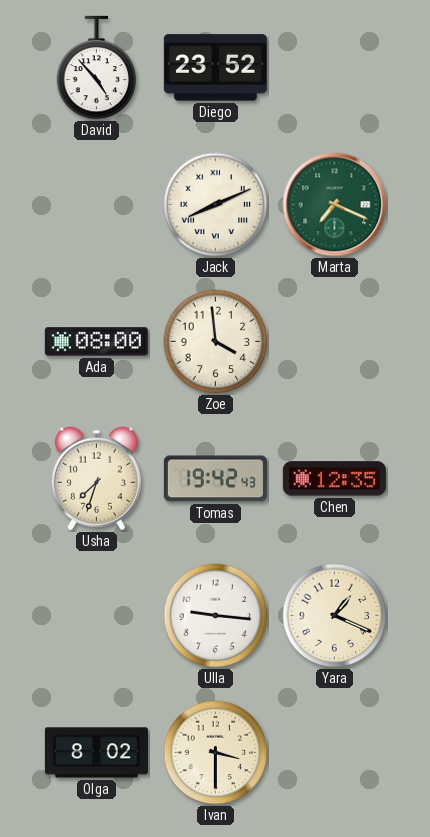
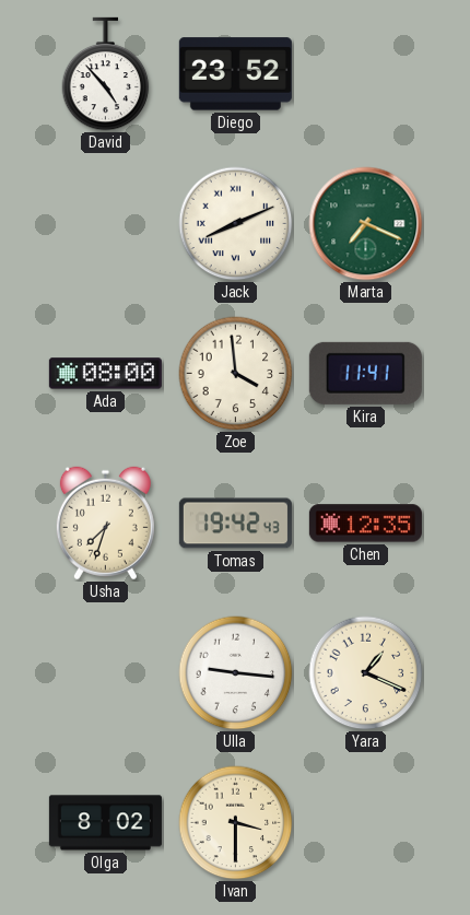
Kira: none -> 11:41 (365, 373)
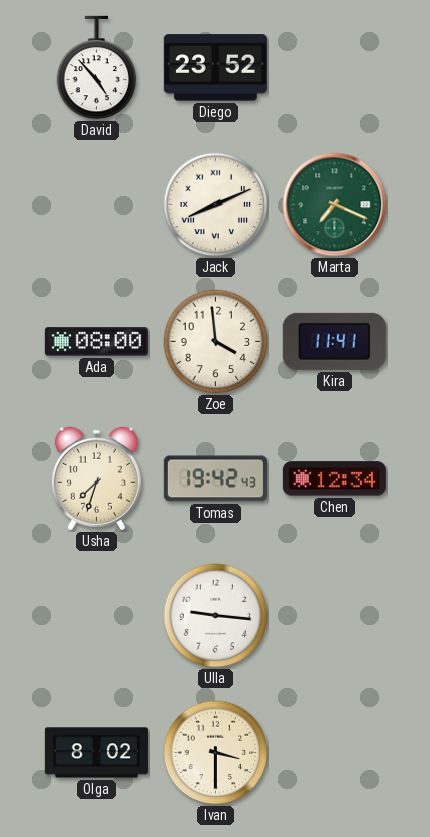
Chen: 12:35 -> 12:34 (334, 479)
Yara: 1:19 -> none (366, 673)
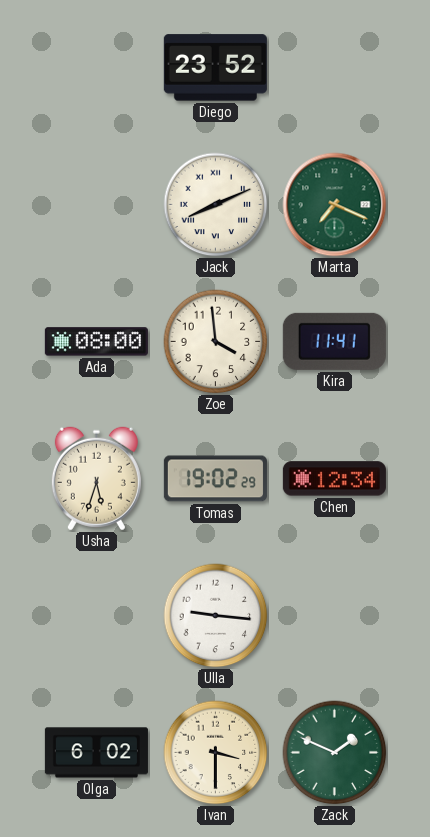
David: 4:53 -> none (97, 68)
Usha: 7:33 -> 5:33 (96, 479)
Tomas: 19:42 -> 19:02 (215, 479)
Olga: 8:02 -> 6:02 (96, 753)
Zack: none -> 1:49 (335, 753)
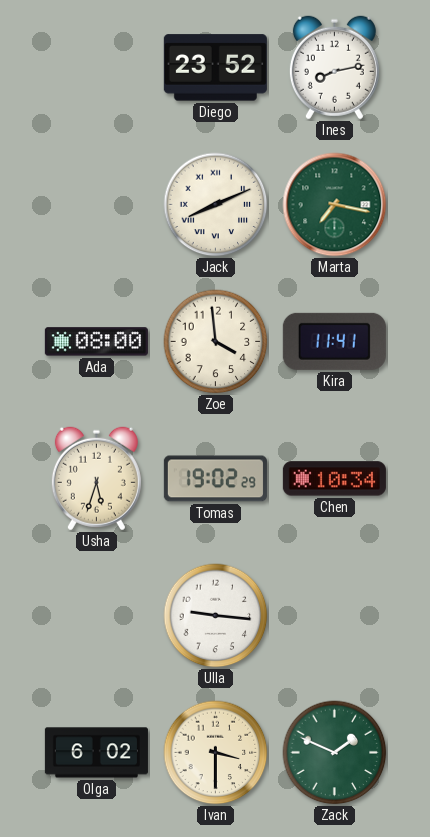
Ines: none -> 8:13 (334, 68)
Marta: 7:19 -> 7:17 (335, 205)
Chen: 12:34 -> 10:34 (334, 479)
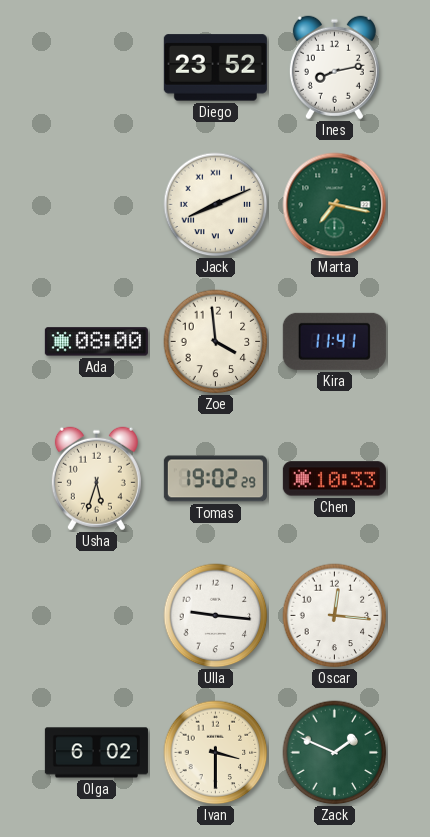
Chen: 10:34 -> 10:33 (334, 479)
Oscar: none -> 12:16 (335, 616)
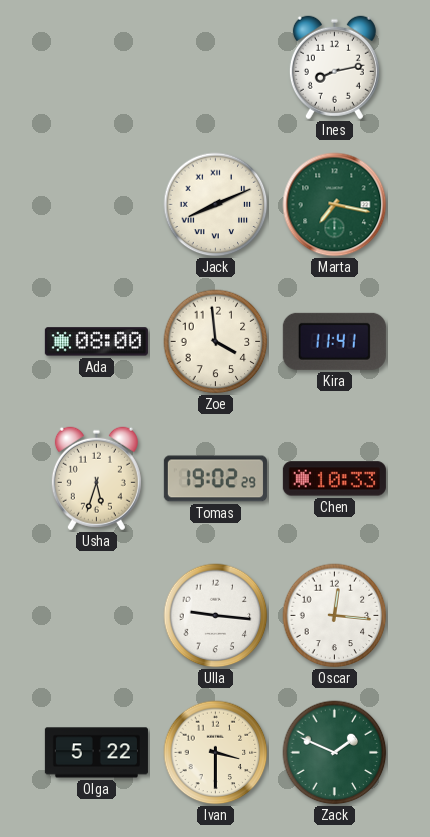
Diego: 23:52 -> none (215, 68)
Olga: 6:02 -> 5:22 (96, 753)
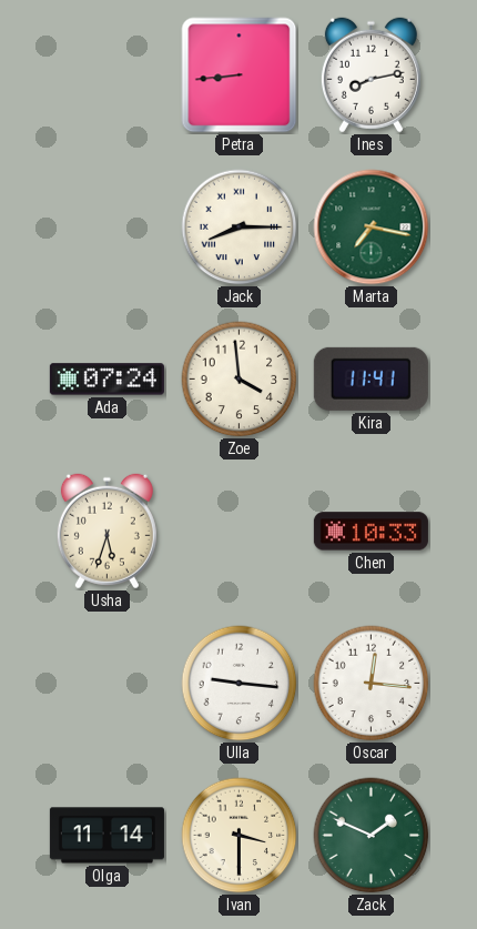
Petra: none -> 8:44 (240, 75)
Jack: 8:11 -> 8:15 (240, 228)
Ada: 08:00 -> 07:24 (106, 380)
Tomas: 19:02 -> none (215, 479)
Olga: 5:22 -> 11:14 (106, 836)
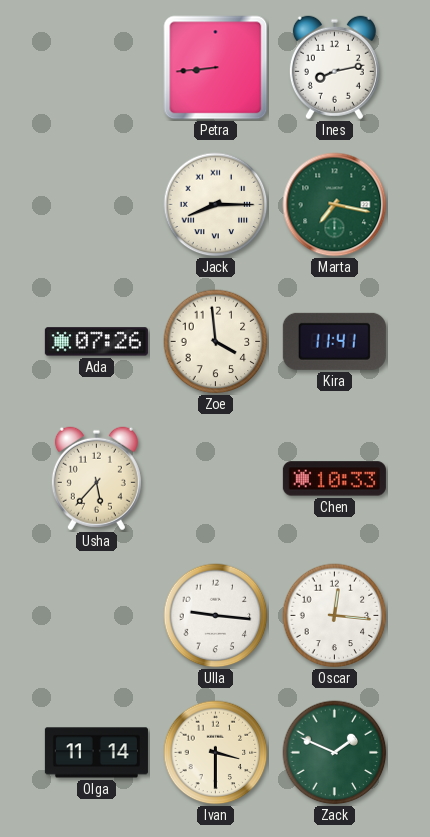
Ada: 07:24 -> 07:26 (96, 342)
Usha: 5:33 -> 5:37 (96, 479)
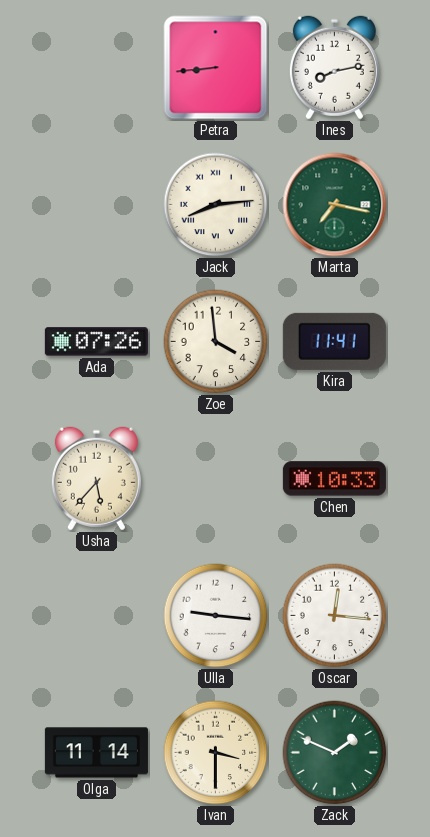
Jack: 8:15 -> 8:14 (216, 205)
